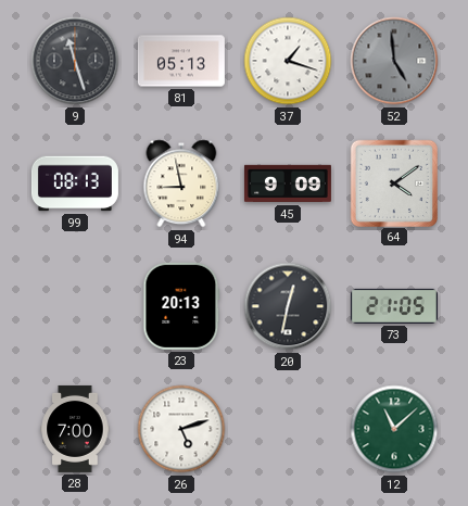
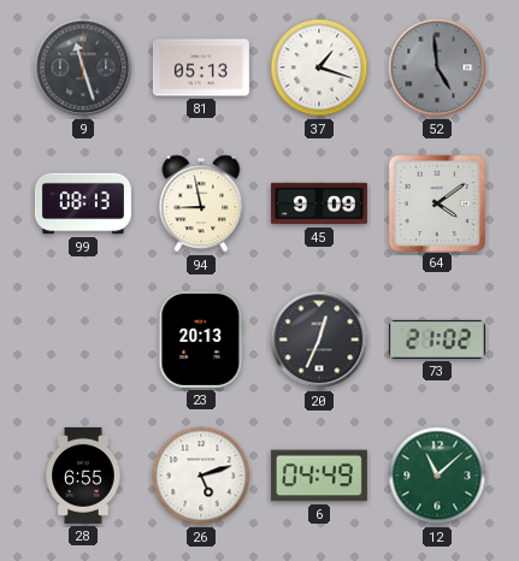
20: 12:32 -> 12:34 (319, 339)
73: 21:05 -> 21:02 (437, 339)
28: 7:00 -> 6:55 (83, 476)
6: none -> 04:49 (319, 476)
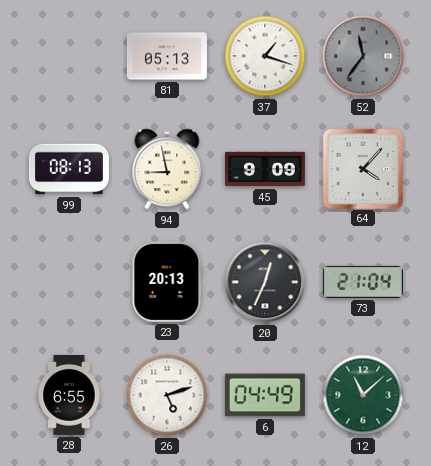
9: 11:27 -> none (83, 67)
52: 4:59 -> 11:36 (363, 56)
64: 4:09 -> 4:07 (362, 168)
73: 21:02 -> 21:04 (363, 282)
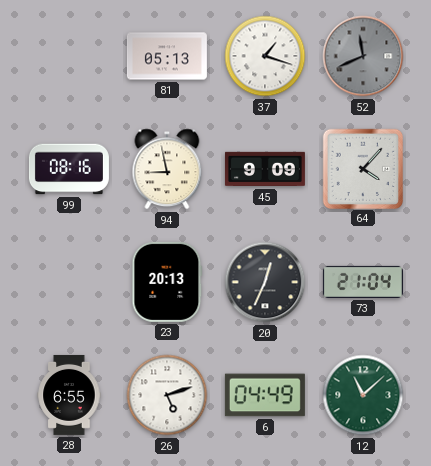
52: 11:36 -> 11:41 (363, 56)
99: 08:13 -> 08:16 (69, 169)
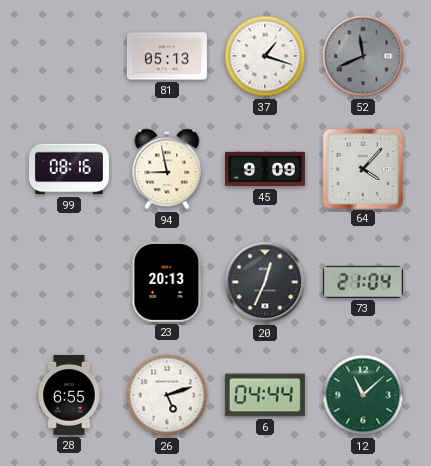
6: 04:49 -> 04:44 (265, 395)
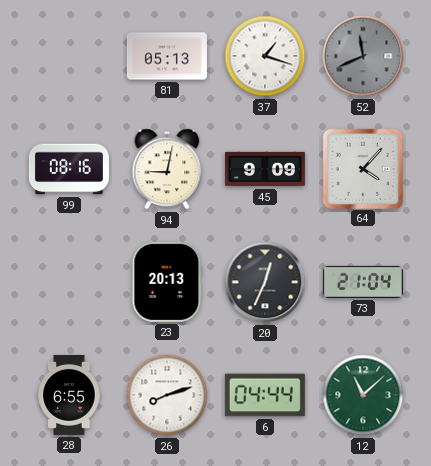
94: 8:58 -> 9:02 (167, 169)
26: 5:12 -> 8:12 (167, 395)
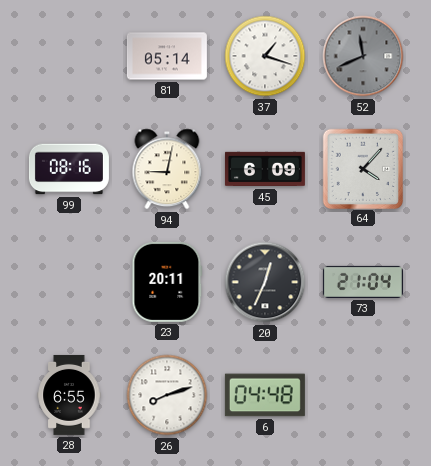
81: 05:13 -> 05:14 (167, 56)
45: 9:09 -> 6:09 (265, 169)
23: 20:13 -> 20:11 (167, 282)
6: 04:44 -> 04:48 (265, 395)
12: 11:08 -> none (363, 395)
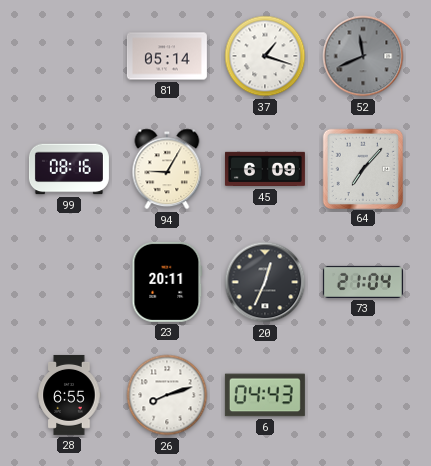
94: 9:02 -> 9:05 (167, 169)
64: 4:07 -> 7:07 (362, 168)
6: 04:48 -> 04:43 (265, 395)
